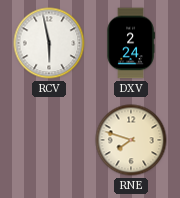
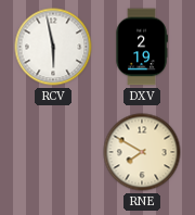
DXV: 2:24 -> 2:19 (142, 47)
RNE: 7:48 -> 7:50 (142, 152)
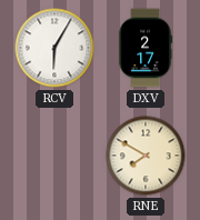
RCV: 5:58 -> 6:05 (54, 48)
DXV: 2:19 -> 2:17 (146, 48)
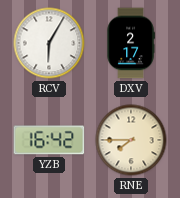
YZB: none -> 16:42 (49, 140)
RNE: 7:50 -> 7:45 (131, 140)
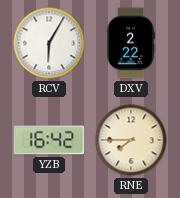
DXV: 2:17 -> 2:22 (131, 43)
